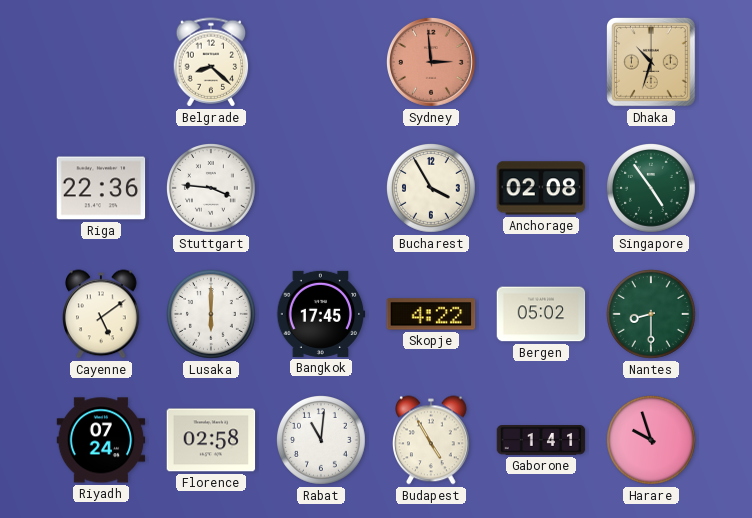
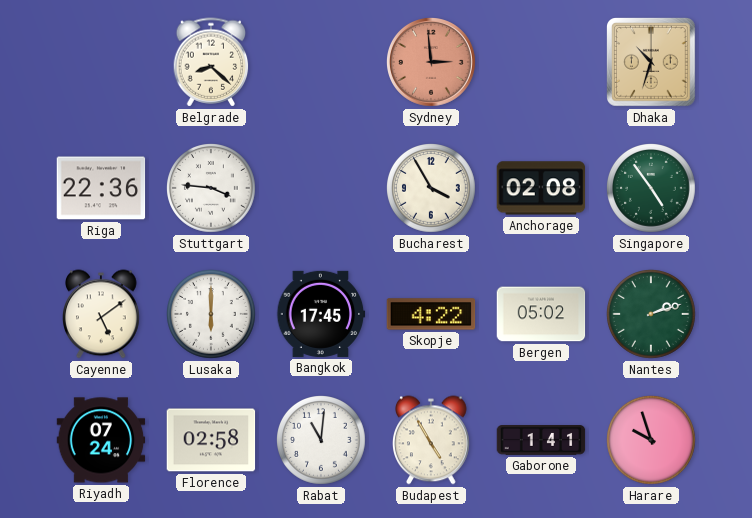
Nantes: 8:30 -> 2:12 (652, 315)
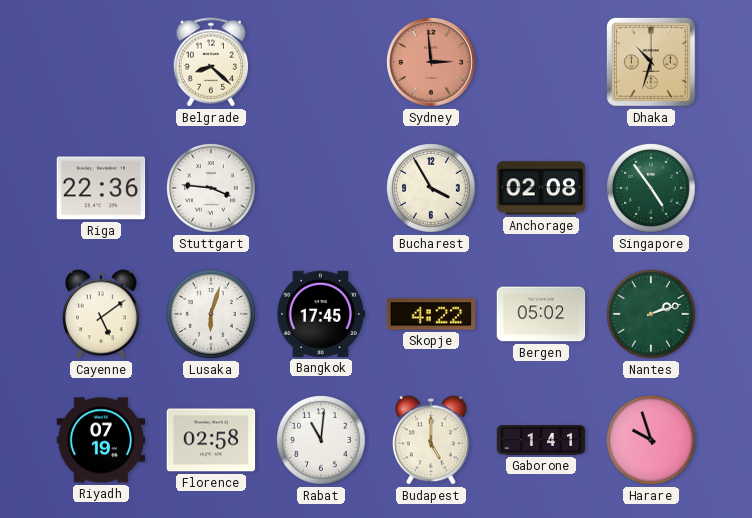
Lusaka: 6:00 -> 6:03 (212, 315)
Riyadh: 07:24 -> 07:19 (101, 440)
Budapest: 4:55 -> 5:00 (432, 440)
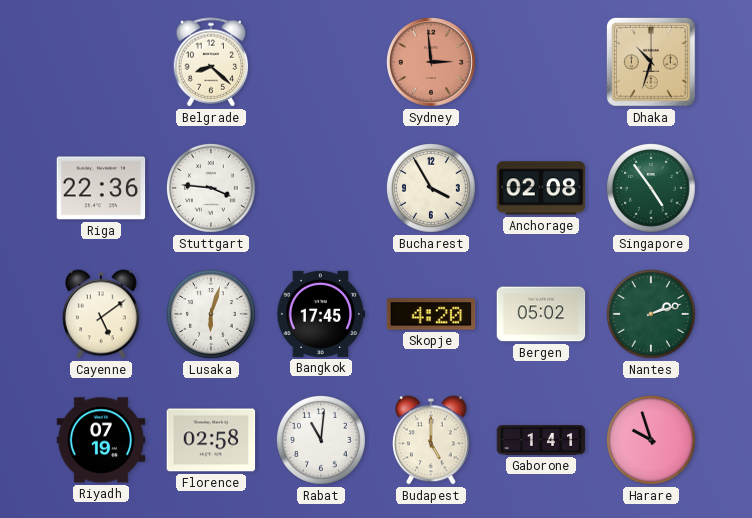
Skopje: 4:22 -> 4:20 (431, 314)
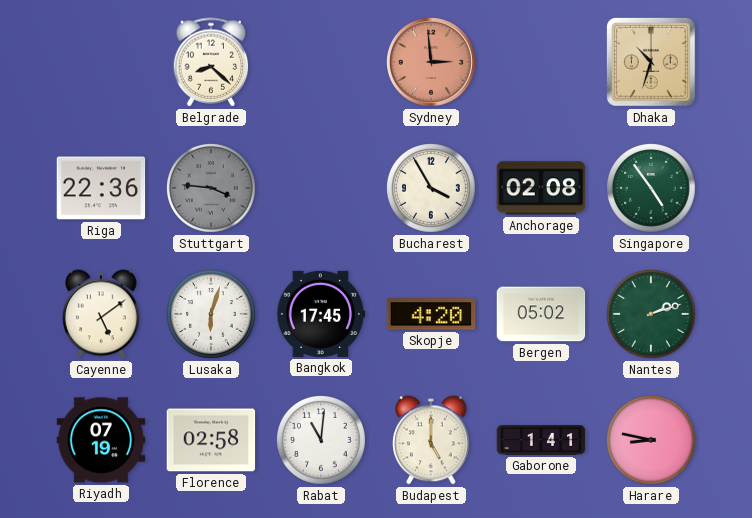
Stuttgart dial: white -> grey (212, 189)
Harare: 9:57 -> 8:47 (652, 441)
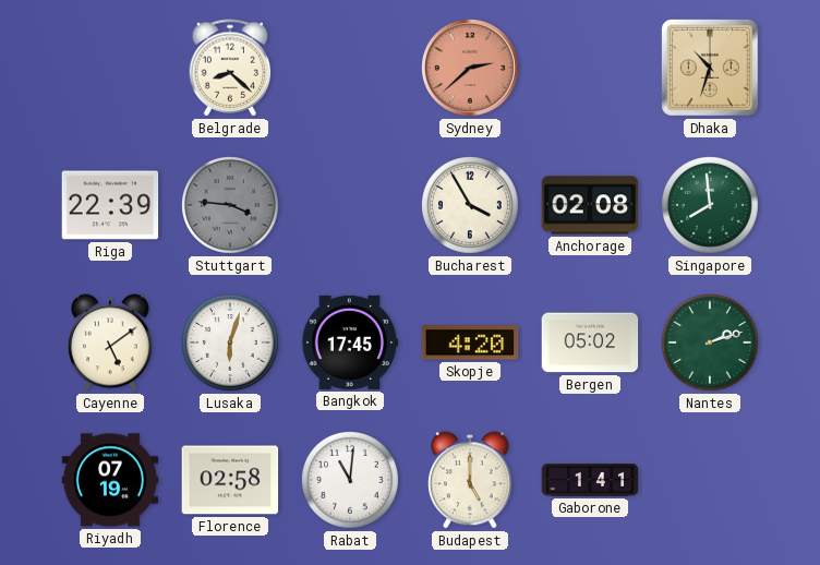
Sydney: 2:59 -> 2:38 (471, 69)
Riga: 22:36 -> 22:39 (110, 205)
Singapore: 4:54 -> 7:59 (711, 206)
Harare: 8:47 -> none (652, 441)
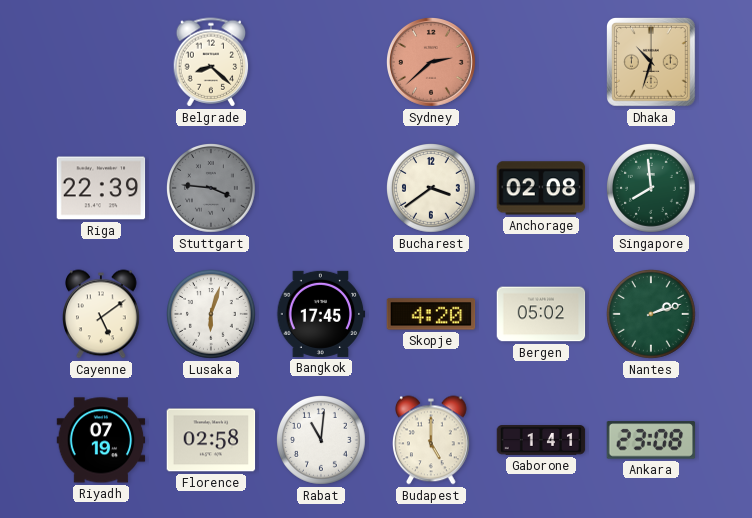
Bucharest: 3:55 -> 3:39 (432, 189)
Ankara: none -> 23:08 (651, 440)
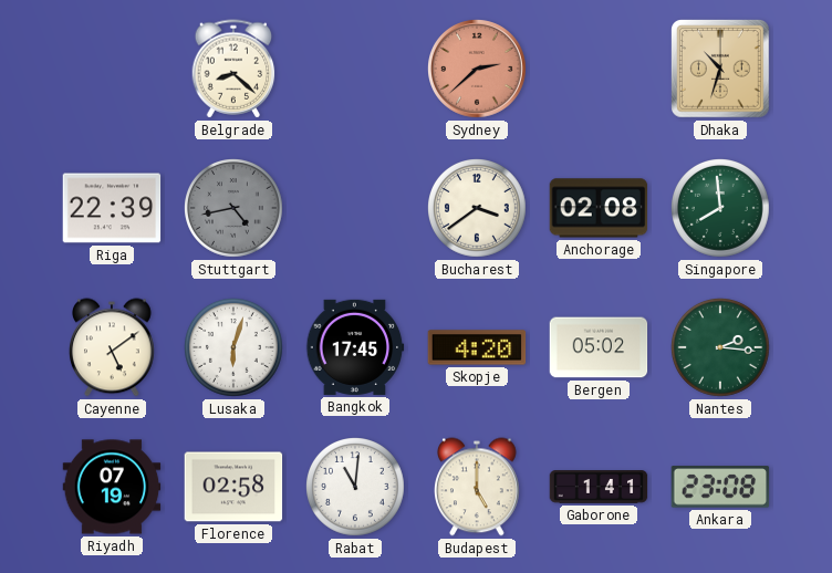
Stuttgart: 3:46 -> 4:43 (235, 209)
Nantes: 2:12 -> 2:16 (721, 348)
